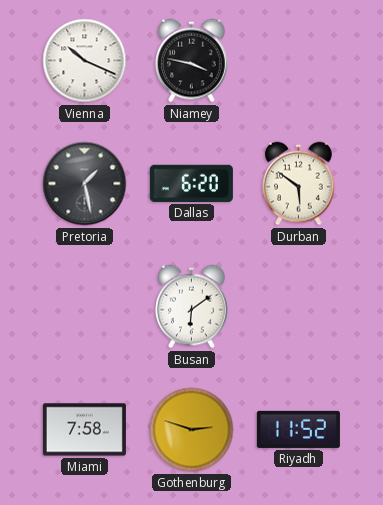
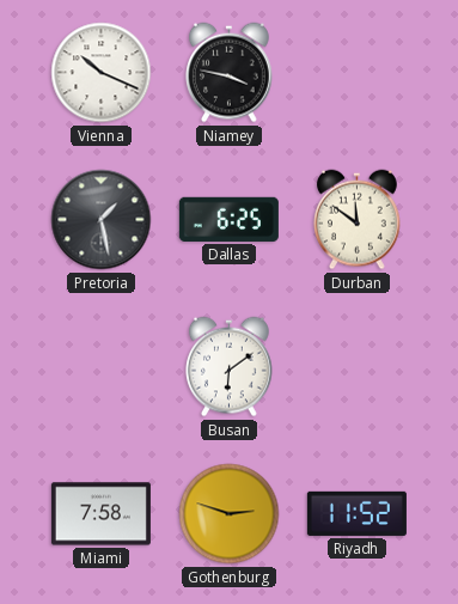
Dallas: 6:20 -> 6:25 (228, 219)
Durban: 5:51 -> 11:51 (358, 220)
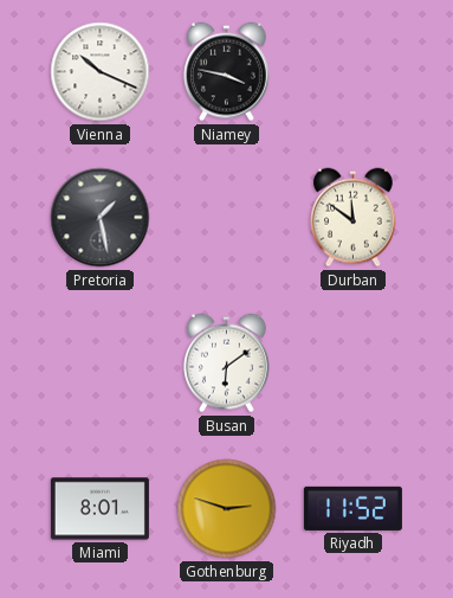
Dallas: 6:25 -> none (228, 219)
Miami: 7:58 -> 8:01 (99, 509)
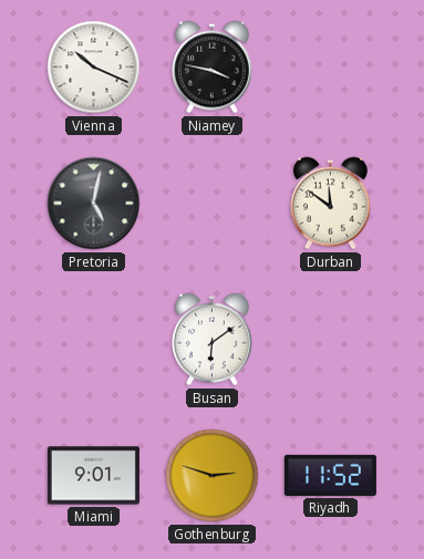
Pretoria: 1:28 -> 5:02 (94, 204)
Miami: 8:01 -> 9:01 (93, 476)
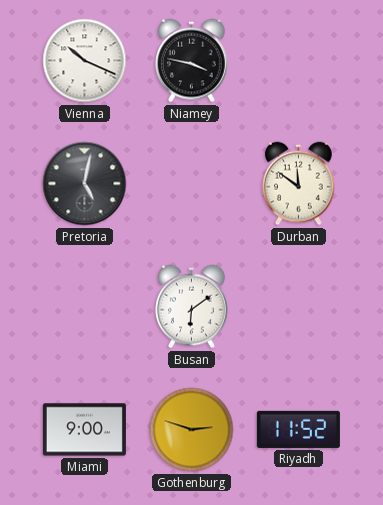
Miami: 9:01 -> 9:00 (84, 430)
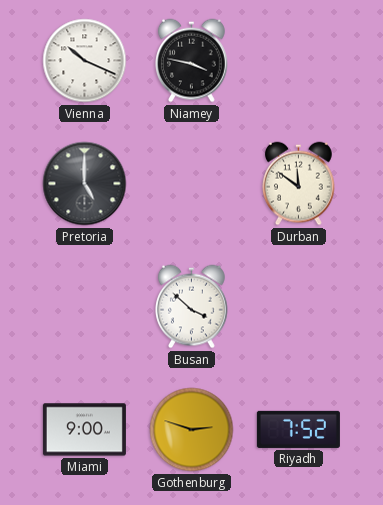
Pretoria: 5:02 -> 5:00 (85, 184)
Busan: 6:09 -> 3:52 (192, 307)
Riyadh: 11:52 -> 7:52 (298, 429)
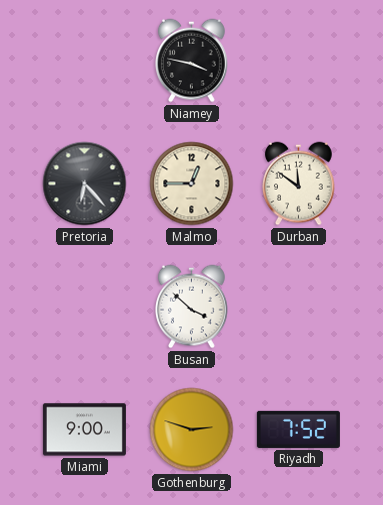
Vienna: 10:19 -> none (85, 61)
Pretoria: 5:00 -> 6:23 (85, 184)
Malmo: none -> 12:45 (192, 184)
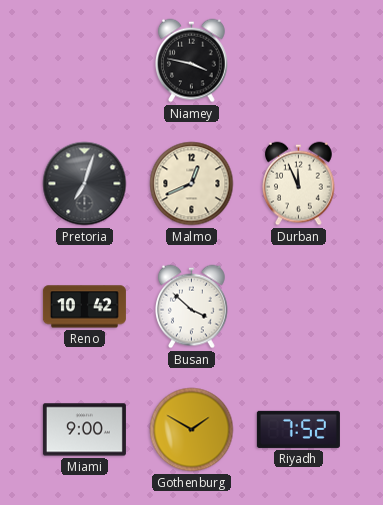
Pretoria: 6:23 -> 7:03 (85, 184)
Malmo: 12:45 -> 12:41 (192, 184)
Durban: 11:51 -> 11:56 (299, 184)
Reno: none -> 10:42 (84, 307)
Gothenburg: 2:48 -> 1:50 (192, 430)
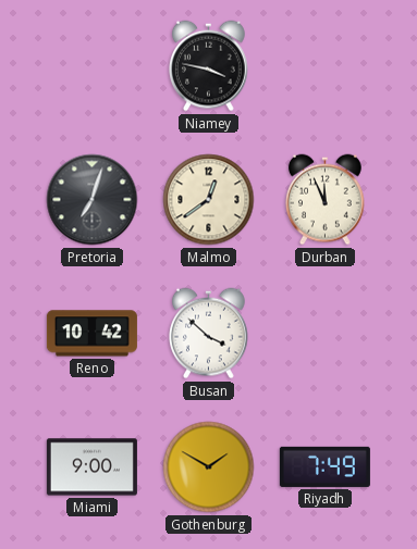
Malmo: 12:41 -> 12:39 (209, 200)
Riyadh: 7:52 -> 7:49 (324, 466)
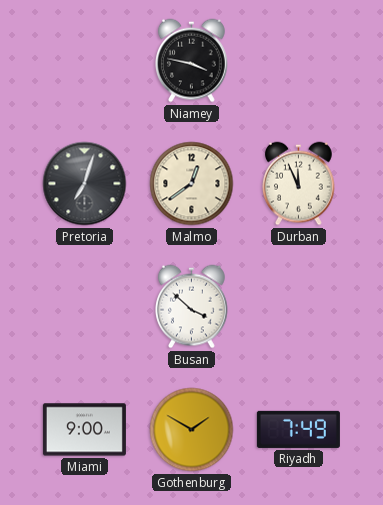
Reno: 10:42 -> none (91, 334)
